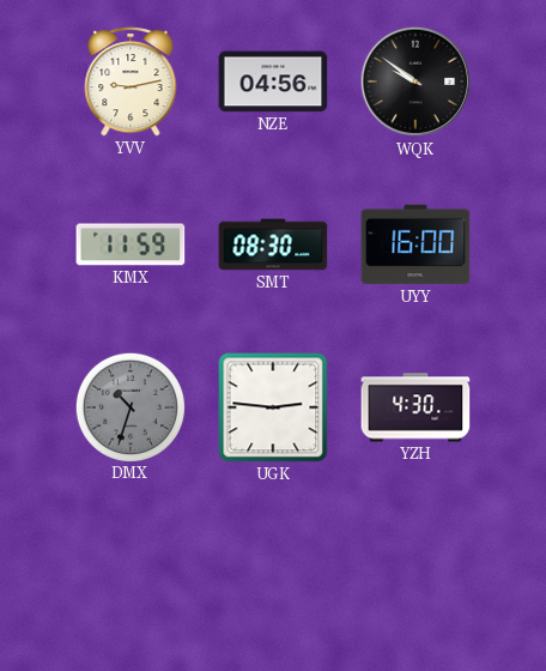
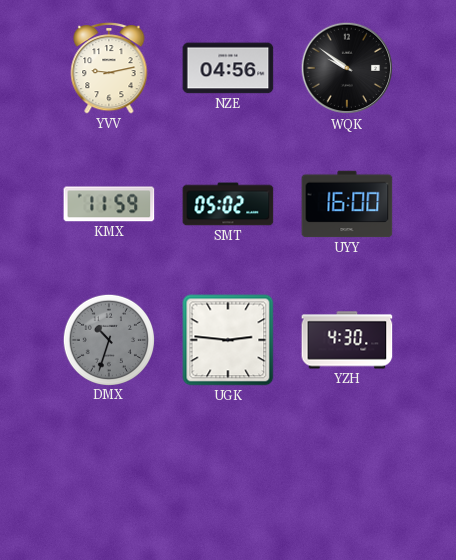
SMT: 08:30 -> 05:02 (228, 204)
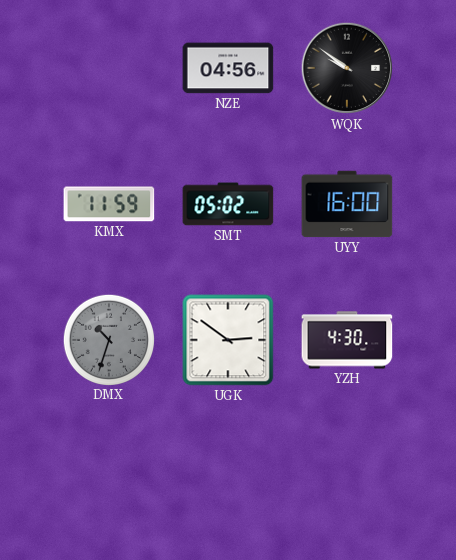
YVV: 9:13 -> none (109, 69)
UGK: 2:46 -> 2:51 (228, 340)
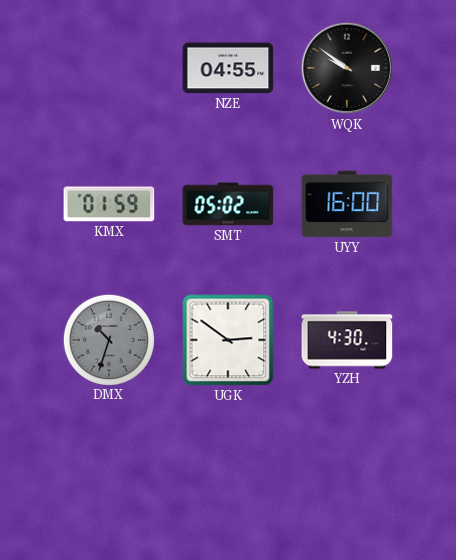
NZE: 04:56 -> 04:55 (228, 68)
KMX: 11:59 -> 01:59 (109, 204)
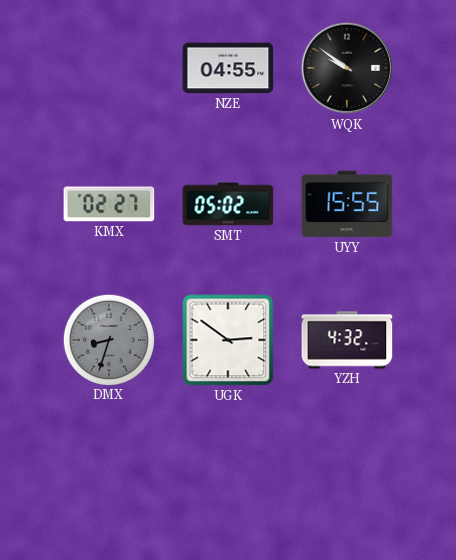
KMX: 01:59 -> 02:27 (109, 204)
UYY: 16:00 -> 15:55 (347, 204)
DMX: 10:33 -> 8:33 (108, 339)
YZH: 4:30 -> 4:32 (347, 340)
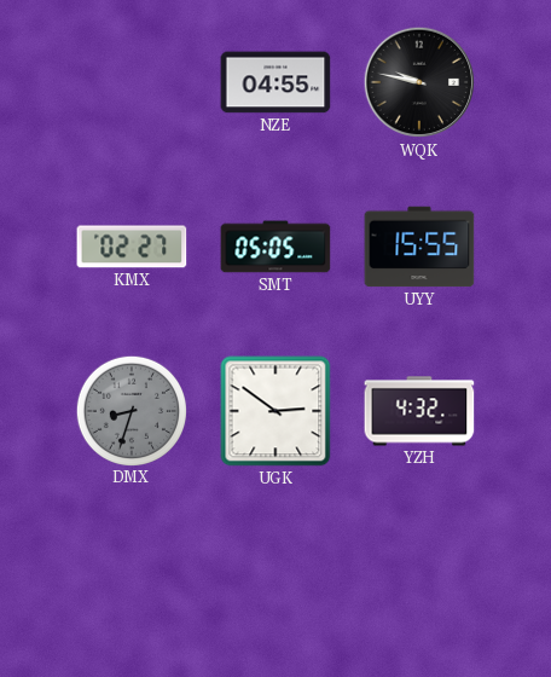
WQK: 9:51 -> 9:47 (419, 82)
SMT: 05:02 -> 05:05 (275, 247)
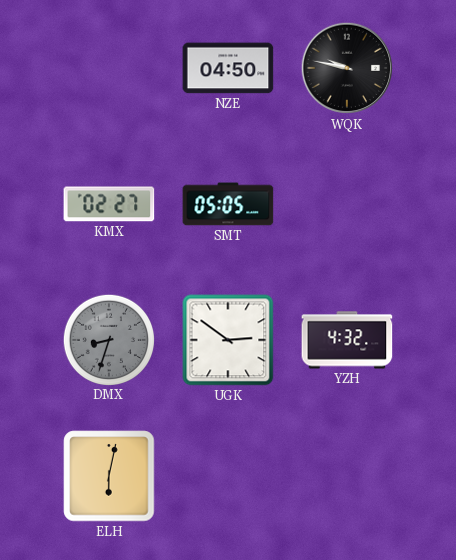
NZE: 04:55 -> 04:50 (228, 68)
UYY: 15:55 -> none (419, 247)
ELH: none -> 6:02 (109, 476)
